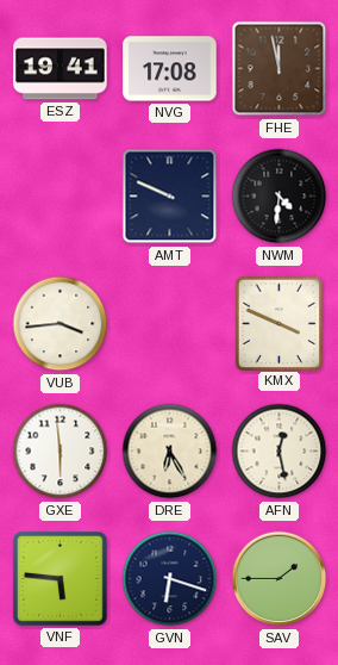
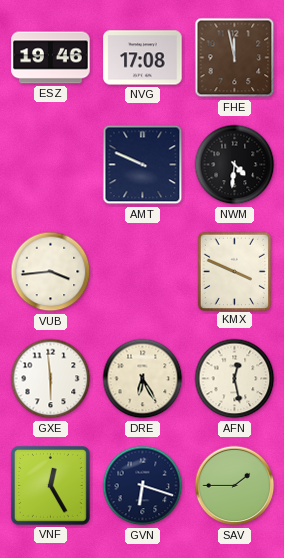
ESZ: 19:41 -> 19:46 (51, 58)
VNF: 5:46 -> 12:25 (50, 485)
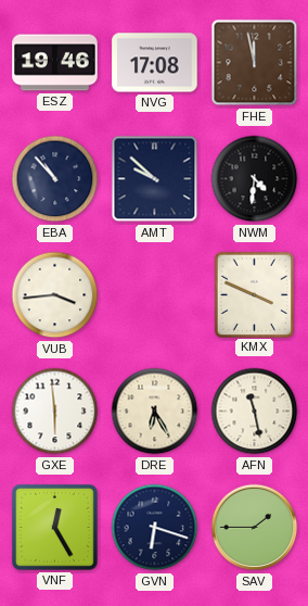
EBA: none -> 10:53 (55, 179)
AMT: 9:49 -> 9:52 (155, 179)
AFN: 12:28 -> 11:28 (255, 412)
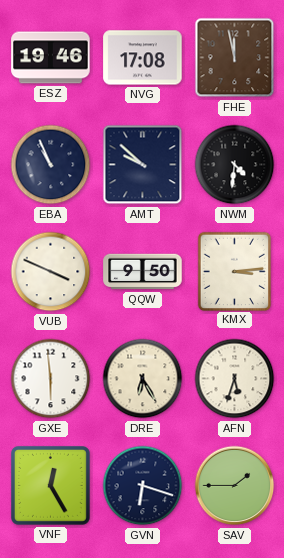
EBA: 10:53 -> 10:56 (51, 165)
VUB: 3:44 -> 3:49 (51, 272)
QQW: none -> 9:50 (143, 272)
KMX: 3:49 -> 3:14 (234, 271)
AFN: 11:28 -> 5:33 (235, 379)
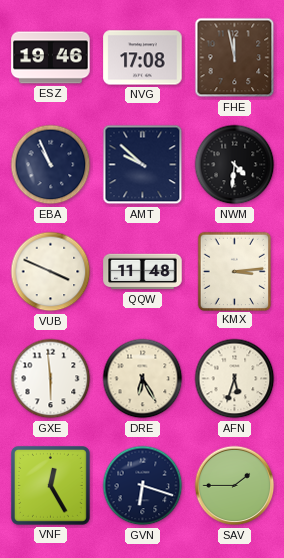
QQW: 9:50 -> 11:48 (143, 272)
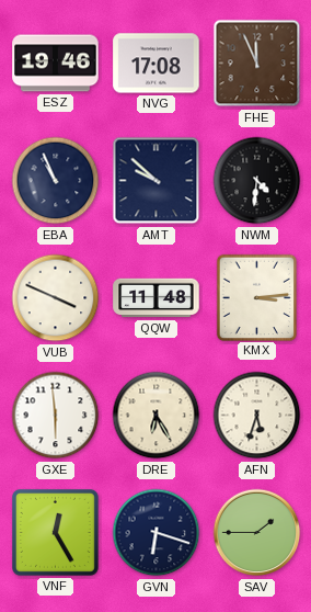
FHE: 11:58 -> 11:56 (257, 64)
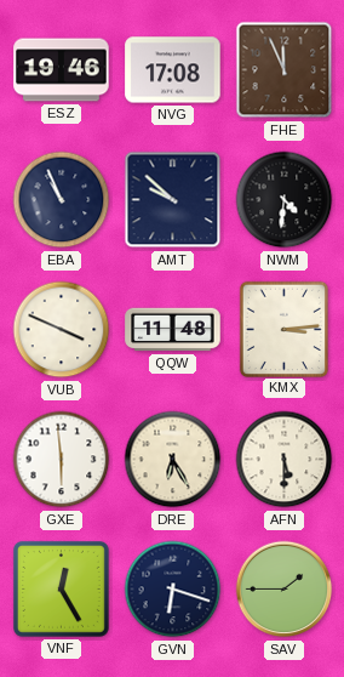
AFN: 5:33 -> 5:30 (285, 460)
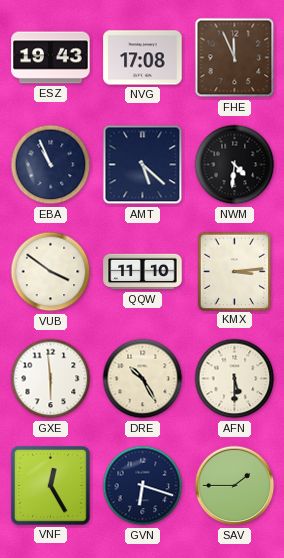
ESZ: 19:46 -> 19:43 (51, 58)
AMT: 9:52 -> 5:22 (143, 165)
VUB: 3:49 -> 3:51 (51, 272)
QQW: 11:48 -> 11:10 (143, 272)
DRE: 6:25 -> 10:25 (143, 379)
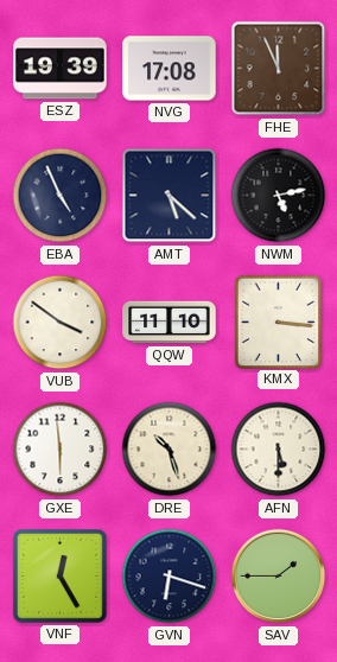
ESZ: 19:43 -> 19:39 (61, 69)
EBA: 10:56 -> 4:56 (61, 196)
NWM: 4:31 -> 5:13 (279, 196)
KMX: 3:14 -> 3:16 (278, 322)
DRE: 10:25 -> 10:27 (170, 450)
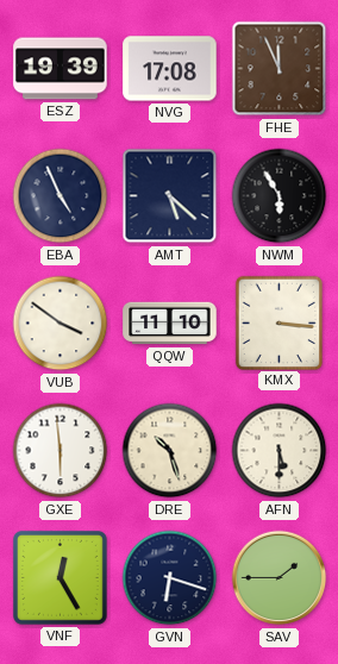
NWM: 5:13 -> 5:55 (280, 196)
